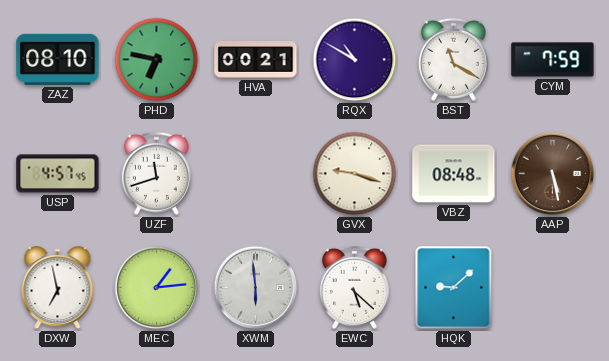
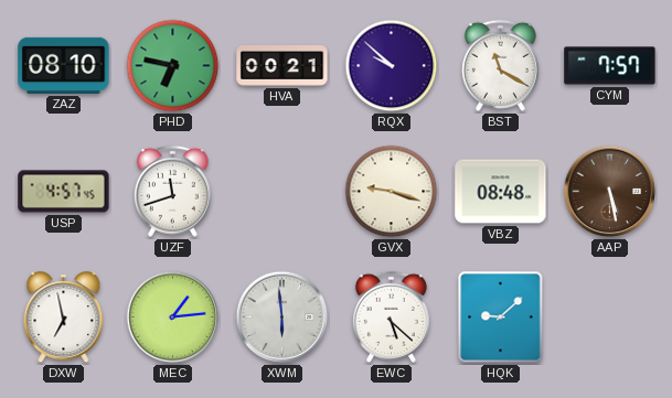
RQX: 10:50 -> 9:52 (392, 66)
CYM: 7:59 -> 7:57 (610, 66)
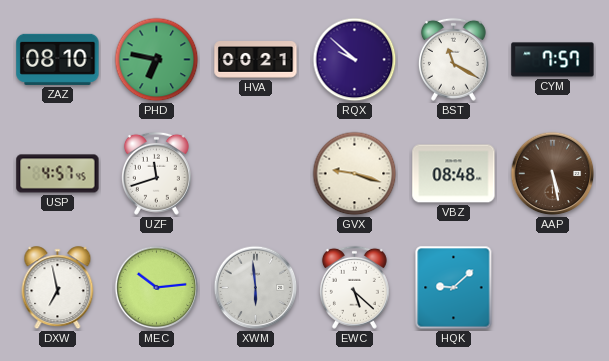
MEC: 1:14 -> 10:14 (157, 288)
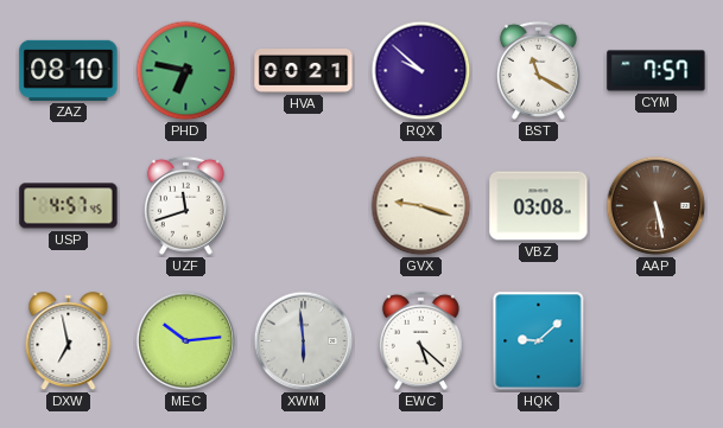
VBZ: 08:48 -> 03:08 (539, 206)
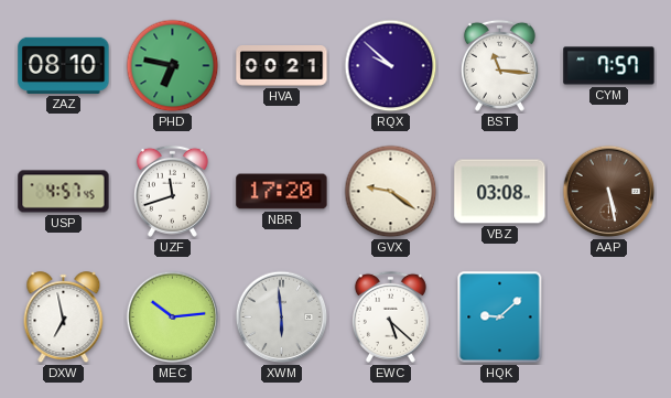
BST: 11:20 -> 11:16 (499, 65)
NBR: none -> 17:20 (282, 192)
GVX: 9:18 -> 9:21 (391, 192)
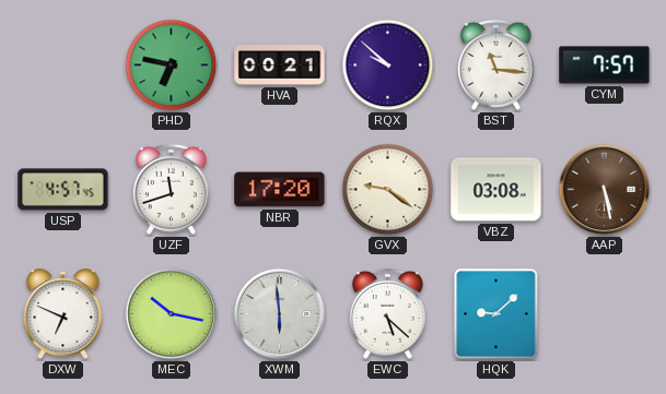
ZAZ: 08:10 -> none (64, 65)
DXW: 6:58 -> 6:49 (63, 314)
MEC: 10:14 -> 10:17 (172, 314)
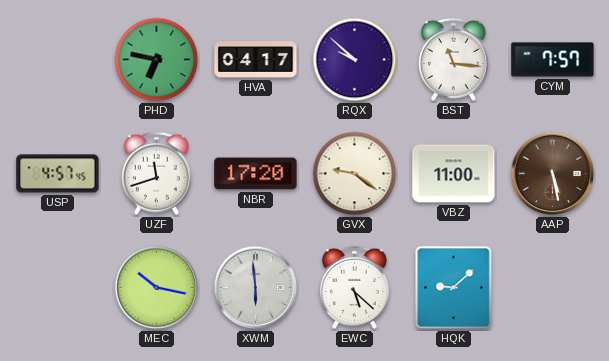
HVA: 00:21 -> 04:17 (256, 60)
VBZ: 03:08 -> 11:00 (454, 174)
DXW: 6:49 -> none (63, 314)
